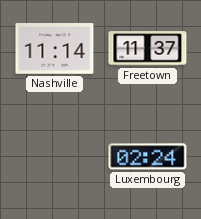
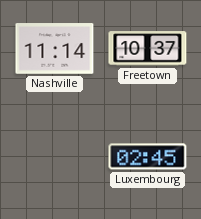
Freetown: 11:37 -> 10:37 (148, 49)
Luxembourg: 02:24 -> 02:45 (148, 157)
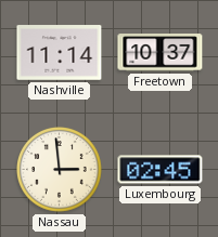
Nassau: none -> 2:59 (60, 170)
